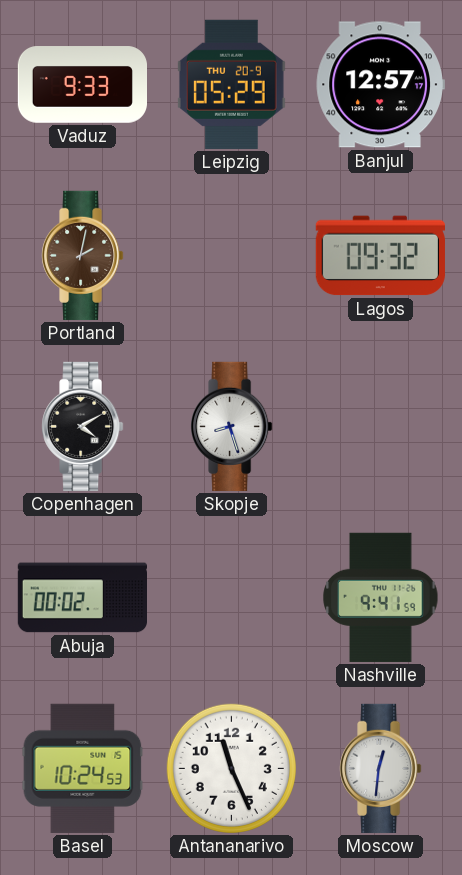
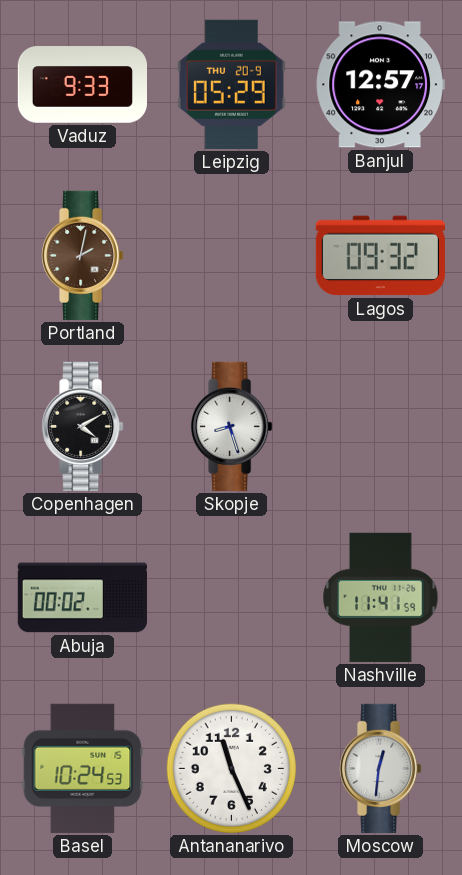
Nashville: 9:41 -> 11:41 (381, 597)
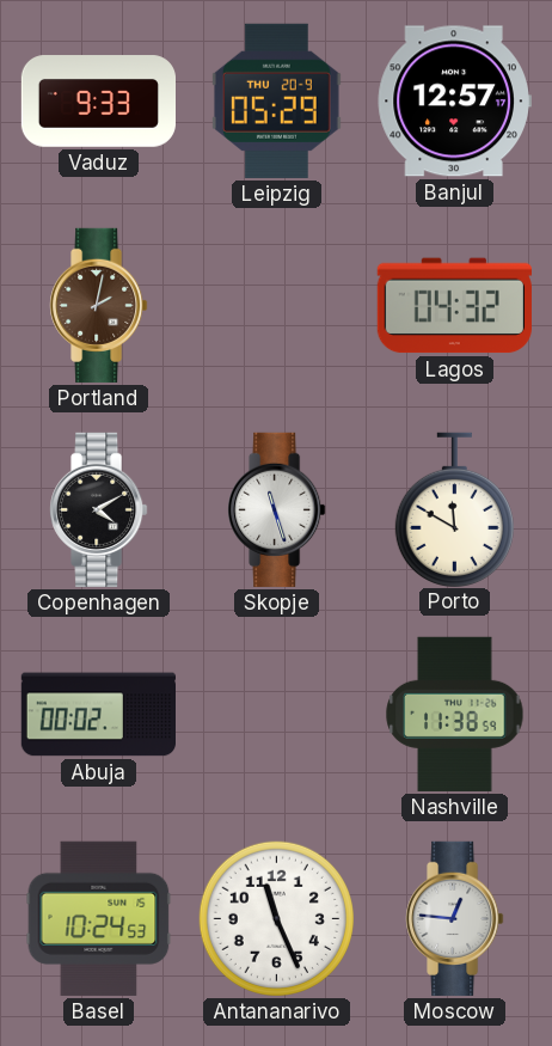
Lagos: 09:32 -> 04:32 (454, 306)
Skopje: 8:27 -> 11:27 (277, 509)
Porto: none -> 11:50 (454, 509)
Nashville: 11:41 -> 11:38 (455, 714)
Moscow: 12:31 -> 12:46 (455, 918)
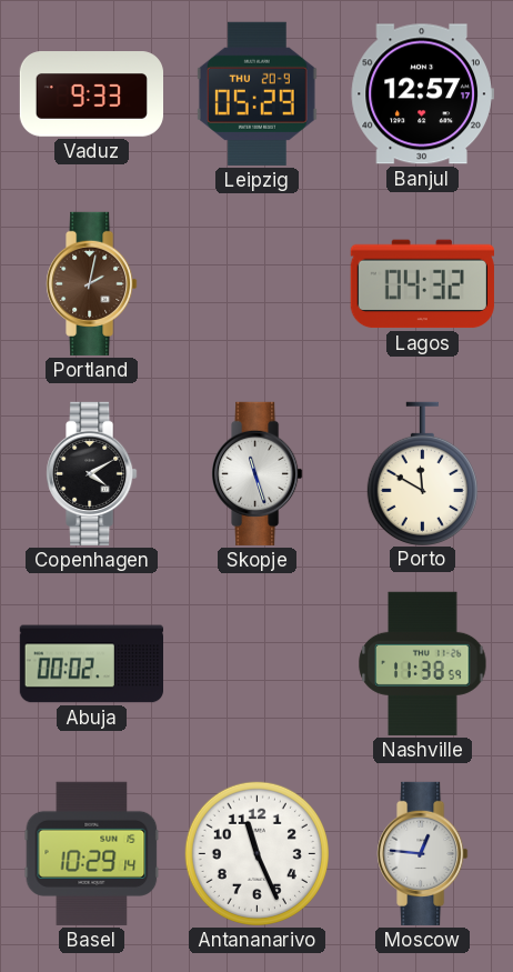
Basel: 10:24 -> 10:29 (92, 853)
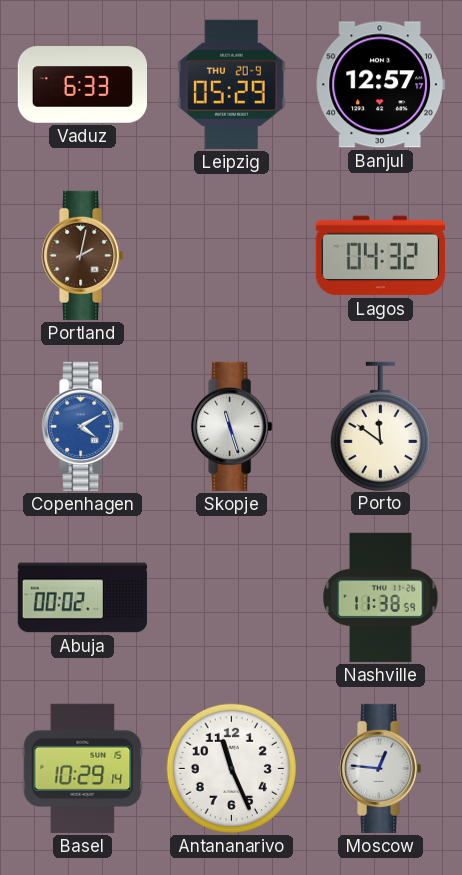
Vaduz: 9:33 -> 6:33 (82, 85)
Copenhagen dial: black -> blue (83, 426)
Porto: 11:50 -> 11:51 (380, 426)
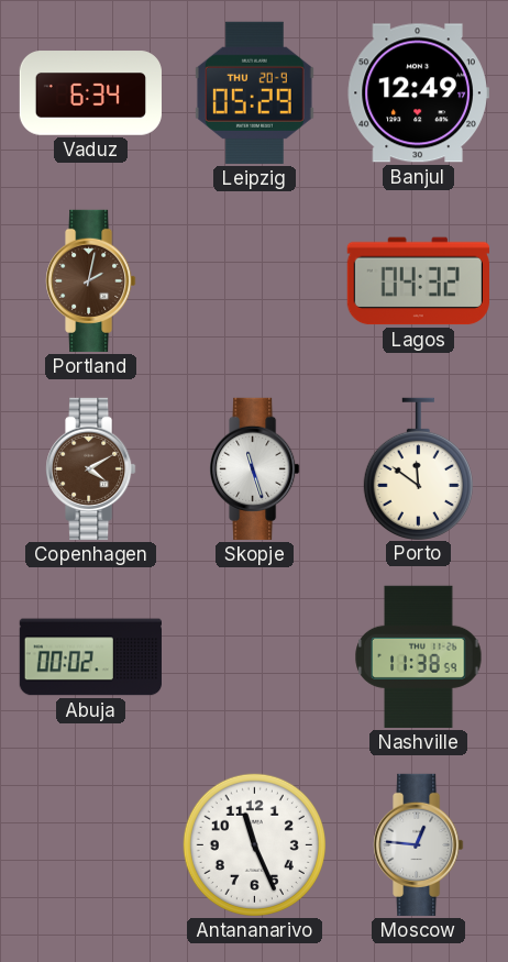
Vaduz: 6:33 -> 6:34 (90, 93)
Banjul: 12:57 -> 12:49 (418, 93)
Copenhagen dial: blue -> brown (91, 468)
Basel: 10:29 -> none (83, 768)
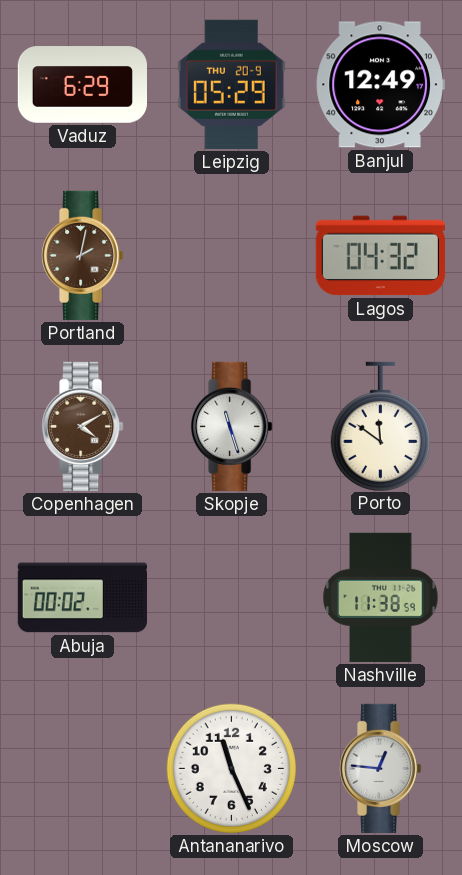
Vaduz: 6:34 -> 6:29 (82, 85)
